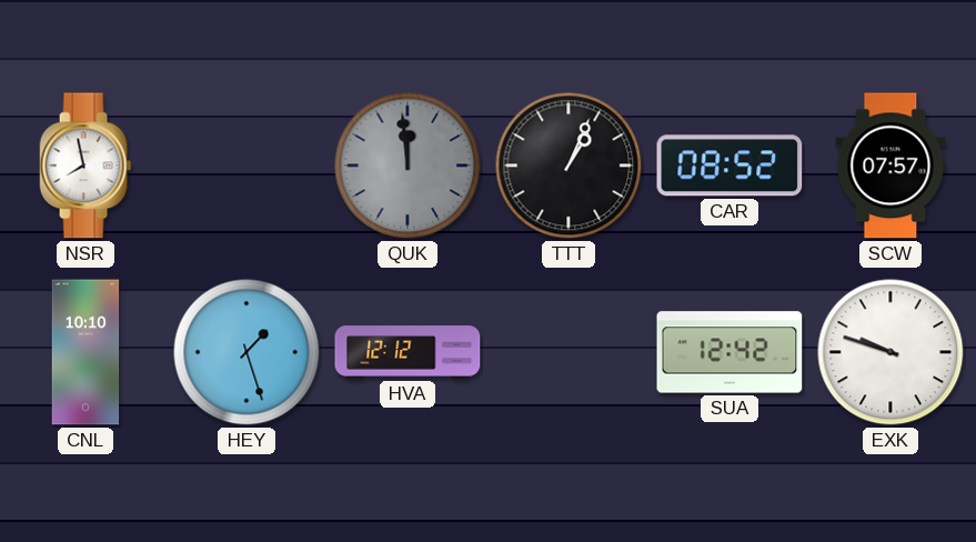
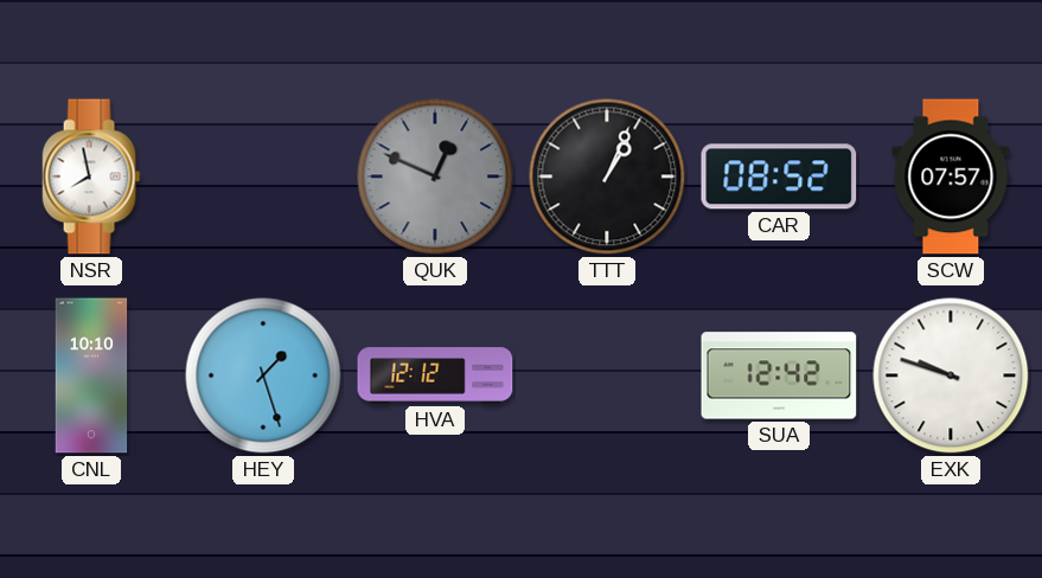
QUK: 11:59 -> 12:49 (435, 176)
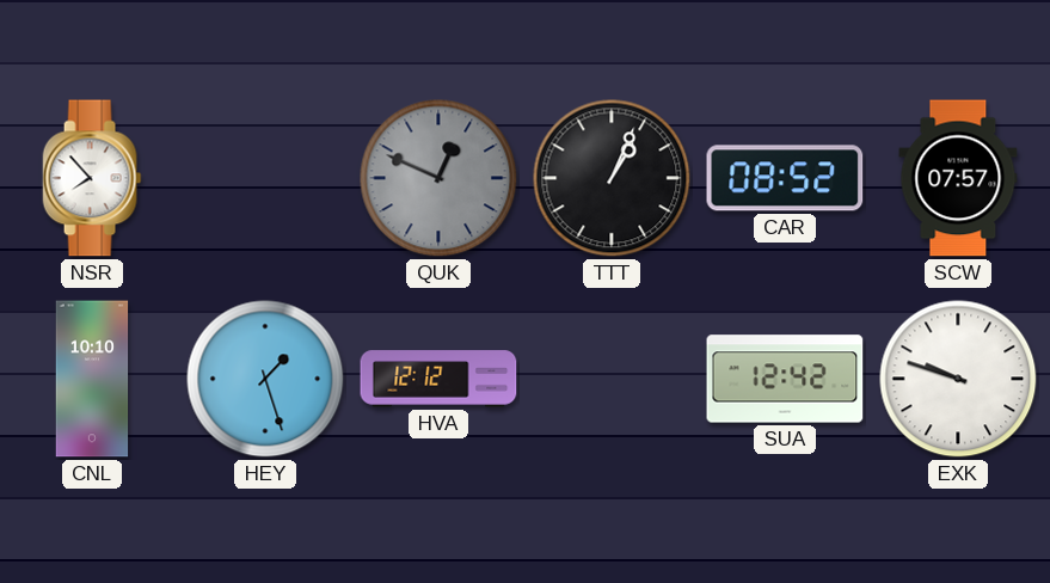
NSR: 7:58 -> 7:53 (92, 178)
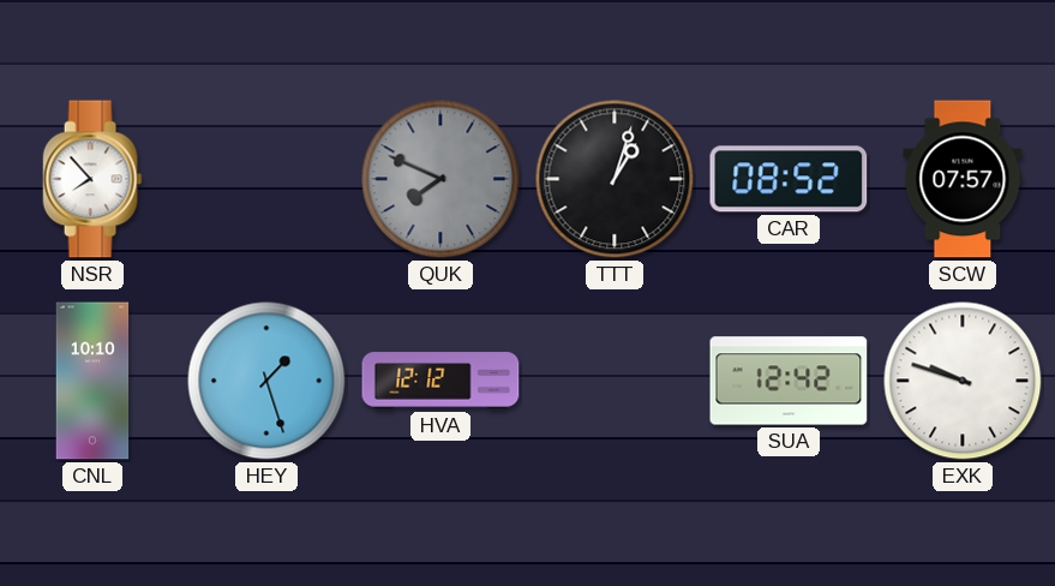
QUK: 12:49 -> 7:49 (440, 179)
TTT: 1:04 -> 1:03 (615, 179)
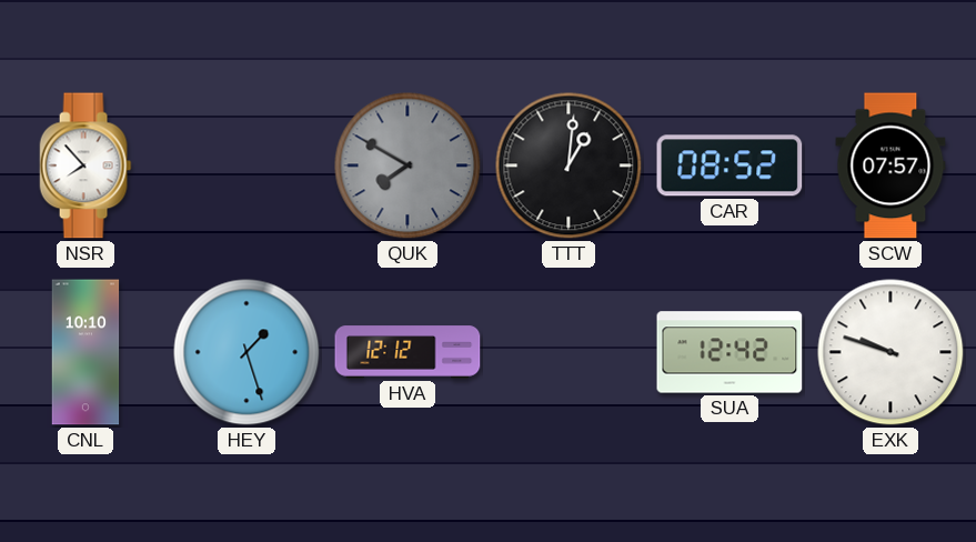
QUK: 7:49 -> 7:50 (407, 165)
TTT: 1:03 -> 1:01 (569, 165)
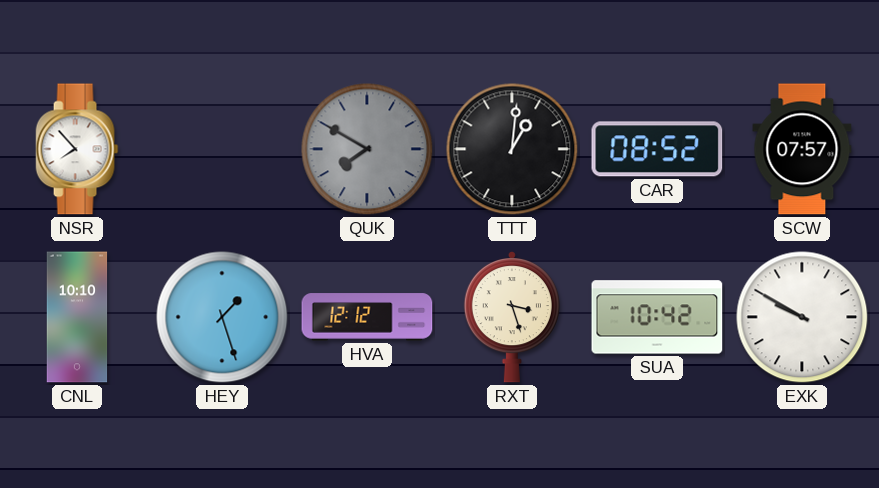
RXT: none -> 3:27 (512, 317)
SUA: 12:42 -> 10:42 (657, 317)
EXK: 9:48 -> 9:50 (802, 317)
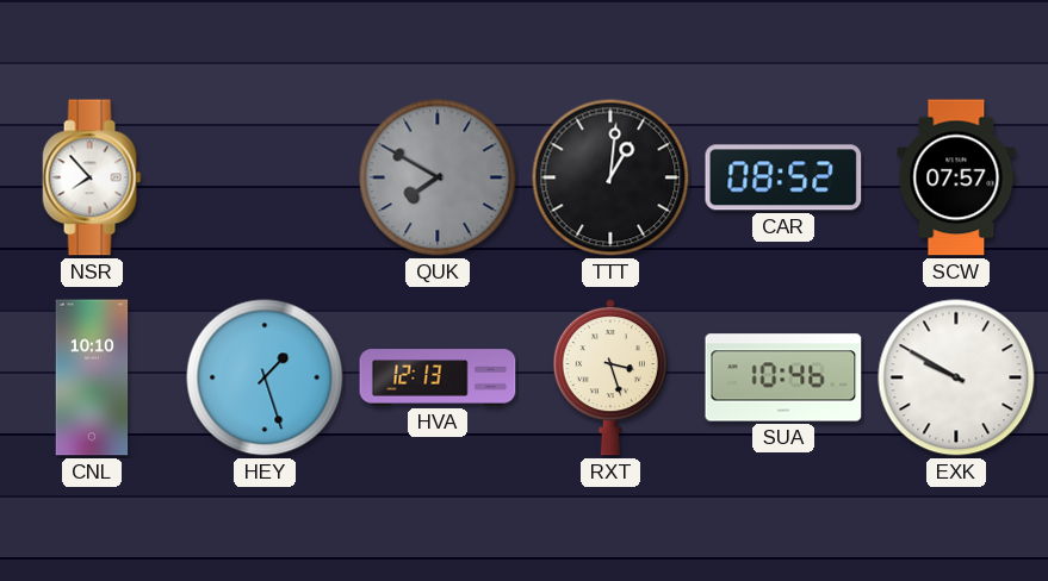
HVA: 12:12 -> 12:13 (438, 377)
SUA: 10:42 -> 10:46 (783, 377)
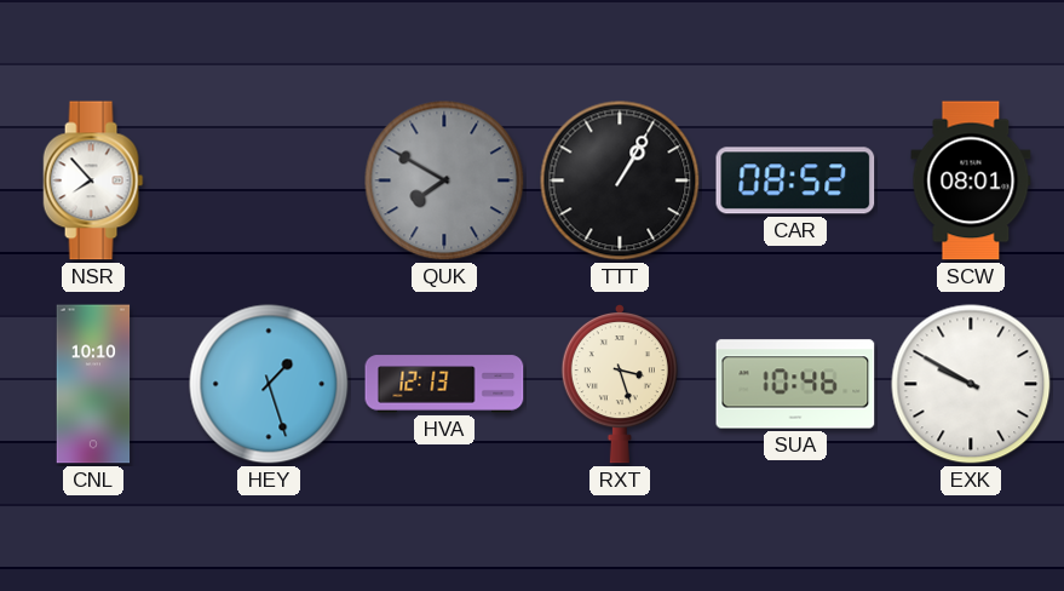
TTT: 1:01 -> 1:05 (620, 180)
SCW: 07:57 -> 08:01 (971, 180)
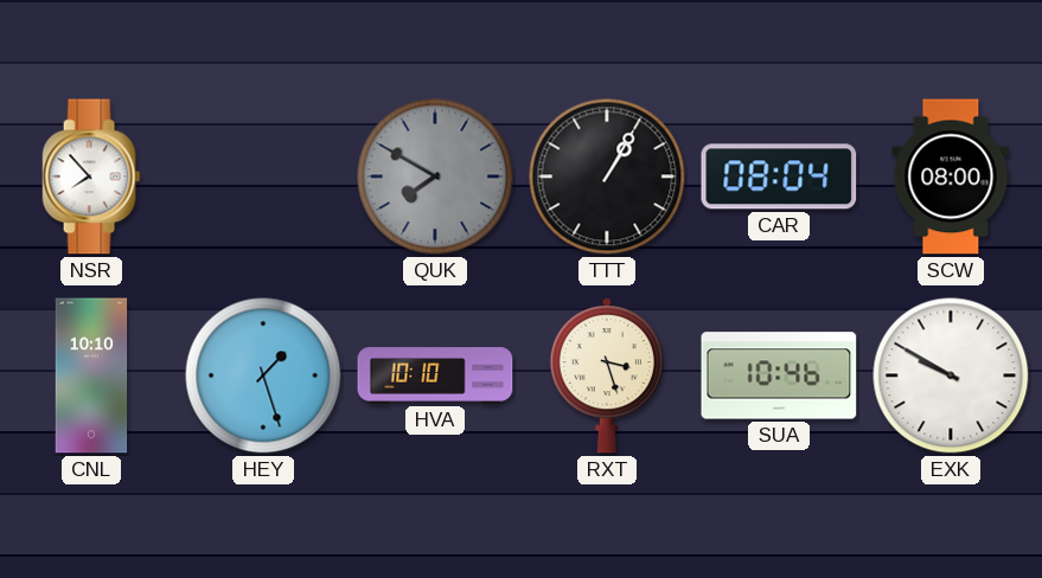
CAR: 08:52 -> 08:04 (779, 176)
SCW: 08:01 -> 08:00 (951, 176)
HVA: 12:13 -> 10:10 (435, 375)
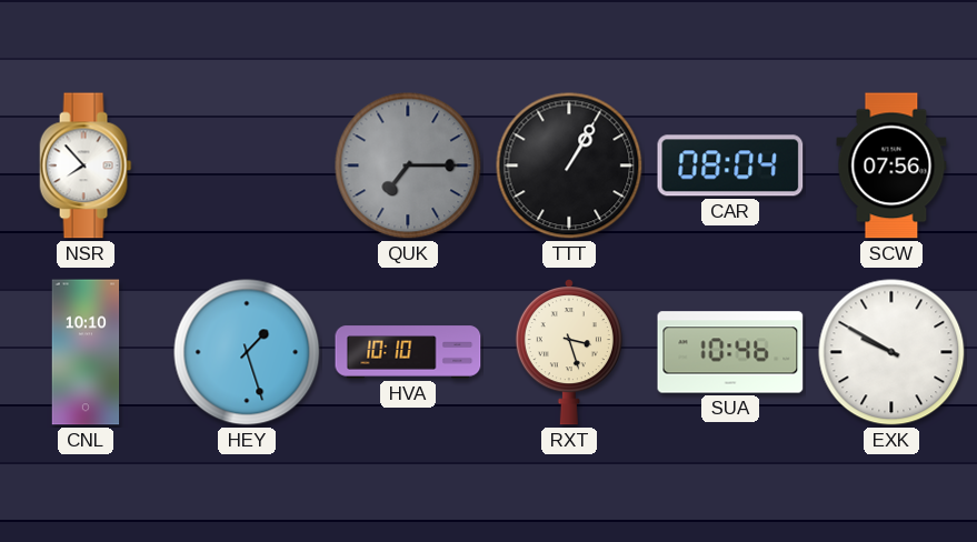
QUK: 7:50 -> 7:15 (408, 165)
SCW: 08:00 -> 07:56 (891, 165)
